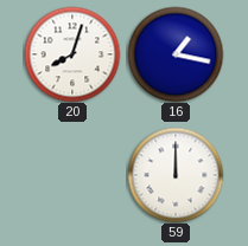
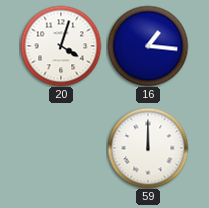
20: 8:03 -> 4:03 (61, 46)
16: 1:17 -> 1:16 (148, 46)
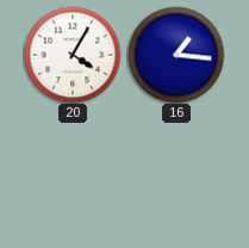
20: 4:03 -> 4:05 (73, 55)
59: 12:00 -> none (148, 148)
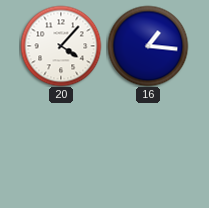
20: 4:05 -> 4:07 (61, 46)
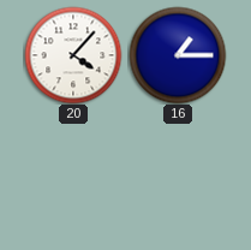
16: 1:16 -> 1:15 (178, 55)
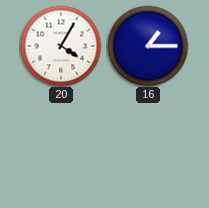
20: 4:07 -> 4:05 (61, 46)
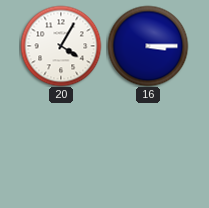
16: 1:15 -> 3:15 (148, 46)
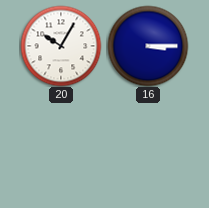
20: 4:05 -> 10:05 (61, 46)
